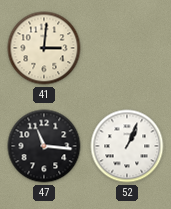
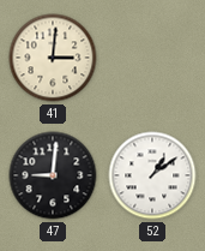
47: 11:16 -> 9:01 (53, 175)
52: 1:04 -> 1:09 (152, 175)
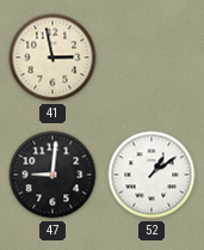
41: 3:01 -> 2:58 (52, 57)
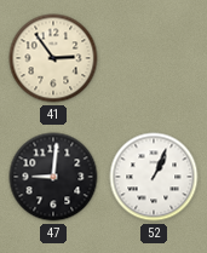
41: 2:58 -> 2:54 (53, 58)
52: 1:09 -> 1:04 (154, 177)
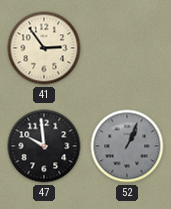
47: 9:01 -> 9:59 (44, 146)
52 dial: white -> grey (127, 146)
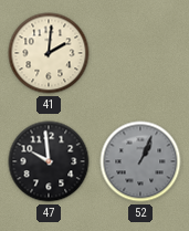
41: 2:54 -> 2:01 (49, 53)
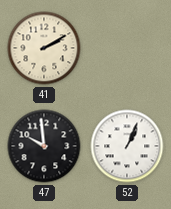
41: 2:01 -> 2:10 (44, 48)
52 dial: grey -> white (127, 146)
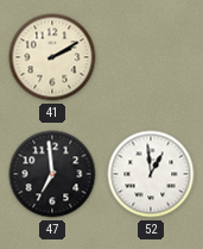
47: 9:59 -> 6:59 (52, 174)
52: 1:04 -> 12:59 (151, 174)
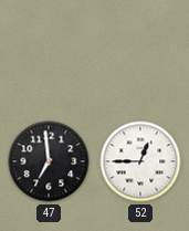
41: 2:10 -> none (52, 57)
52: 12:59 -> 12:45 (140, 161)
